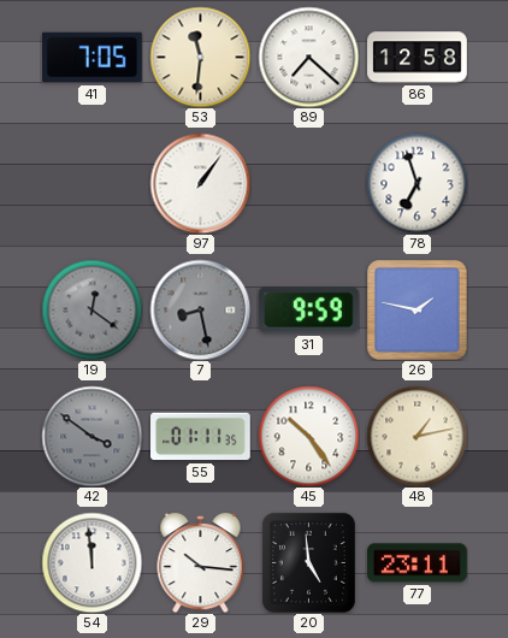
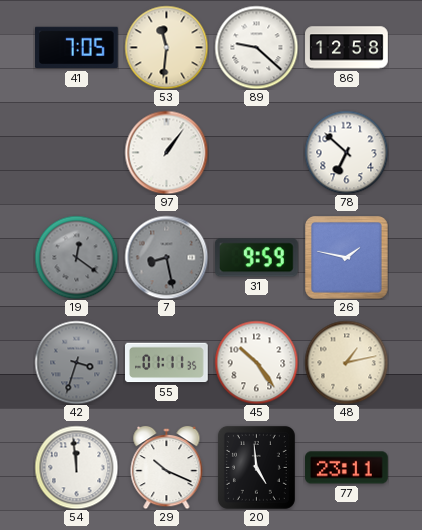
89: 7:22 -> 9:22 (256, 47)
78: 6:57 -> 6:52 (346, 152)
42: 3:51 -> 3:33 (76, 362)
29: 10:16 -> 10:19 (167, 467)
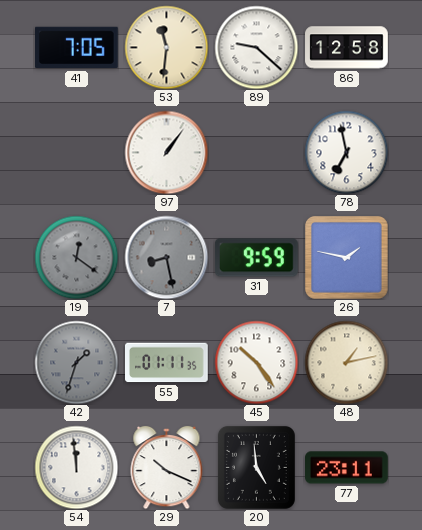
78: 6:52 -> 6:58 (346, 152)
42: 3:33 -> 1:33 (76, 362)
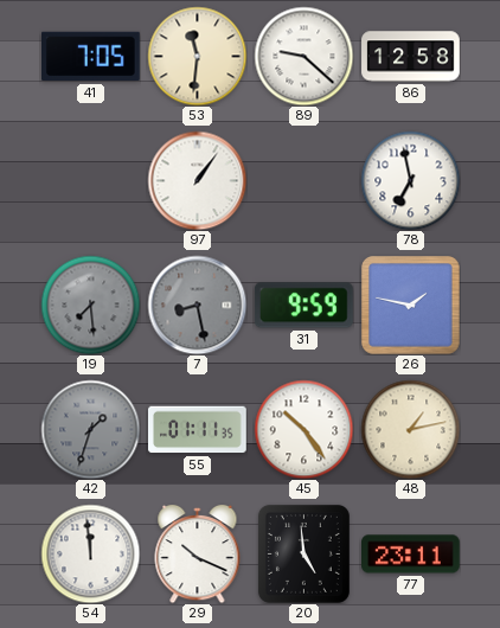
19: 12:21 -> 7:29 (90, 305)
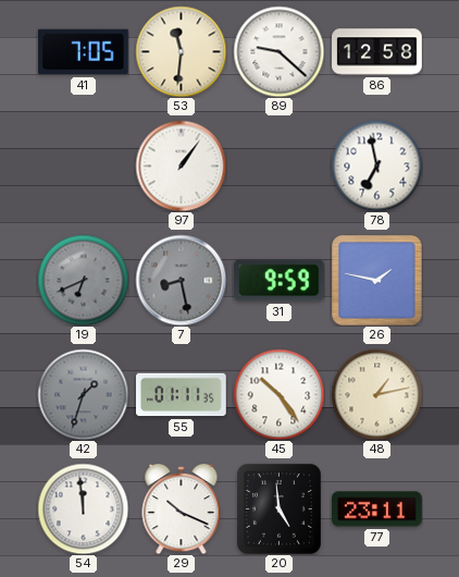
19: 7:29 -> 6:41 (83, 280)
